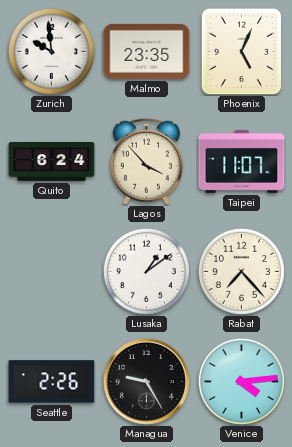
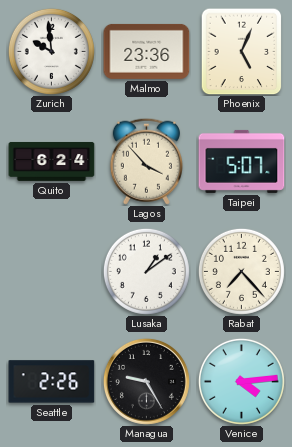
Malmo: 23:35 -> 23:36 (147, 51)
Taipei: 11:07 -> 5:07 (242, 161)
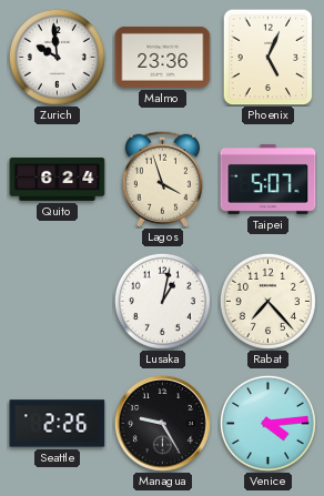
Lagos: 3:53 -> 3:57 (162, 179)
Lusaka: 1:09 -> 1:02 (162, 301)
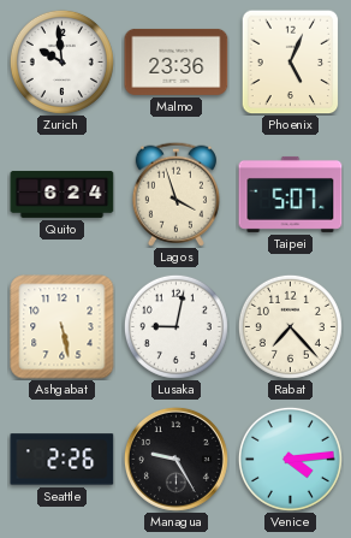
Ashgabat: none -> 5:28 (63, 327)
Lusaka: 1:02 -> 9:02 (175, 326)
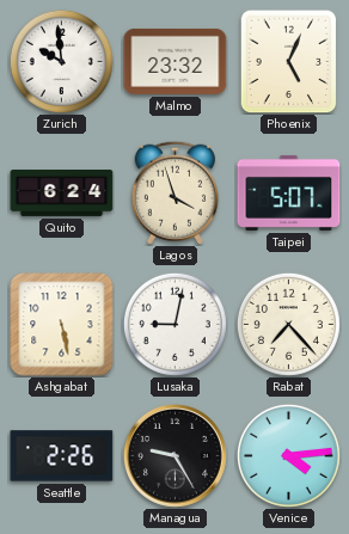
Malmo: 23:36 -> 23:32 (176, 61)
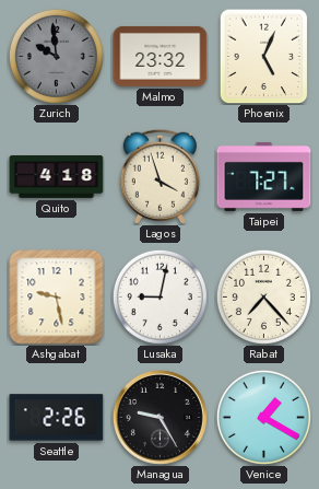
Zurich dial: white -> grey (56, 56)
Quito: 6:24 -> 4:18 (57, 177)
Taipei: 5:07 -> 7:27 (264, 176)
Ashgabat: 5:28 -> 9:28 (57, 298)
Venice: 4:14 -> 1:20 (263, 417)
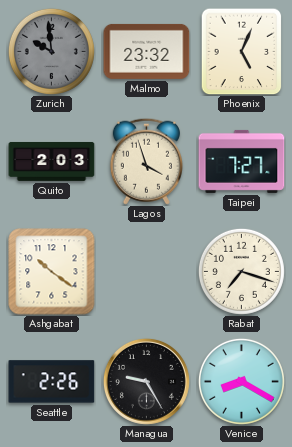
Quito: 4:18 -> 2:03 (52, 162)
Ashgabat: 9:28 -> 10:21 (52, 272)
Lusaka: 9:02 -> none (159, 296)
Rabat: 7:23 -> 7:18 (241, 271)
Venice: 1:20 -> 8:20 (241, 381)
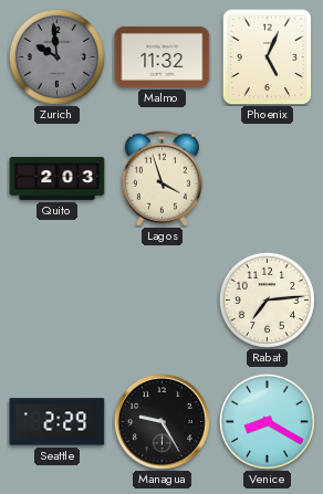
Malmo: 23:32 -> 11:32 (163, 56)
Taipei: 7:27 -> none (242, 161)
Ashgabat: 10:21 -> none (52, 272)
Rabat: 7:18 -> 7:14 (267, 299)
Seattle: 2:26 -> 2:29 (58, 422)
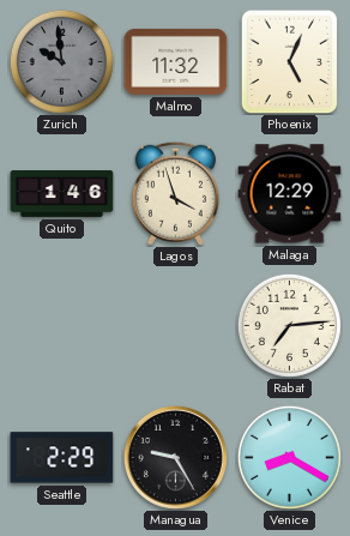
Quito: 2:03 -> 1:46 (62, 194)
Malaga: none -> 12:29 (290, 194)
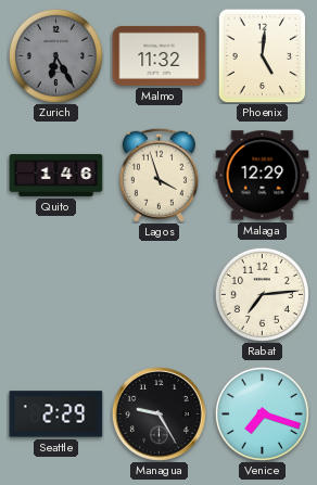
Zurich: 9:59 -> 6:25 (55, 55)
Phoenix: 5:04 -> 5:01 (263, 55)
Venice: 8:20 -> 7:18 (262, 413)
